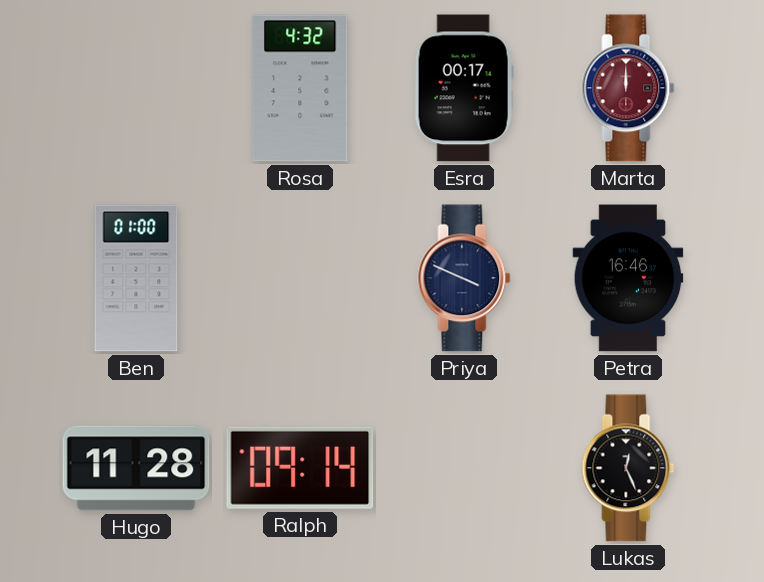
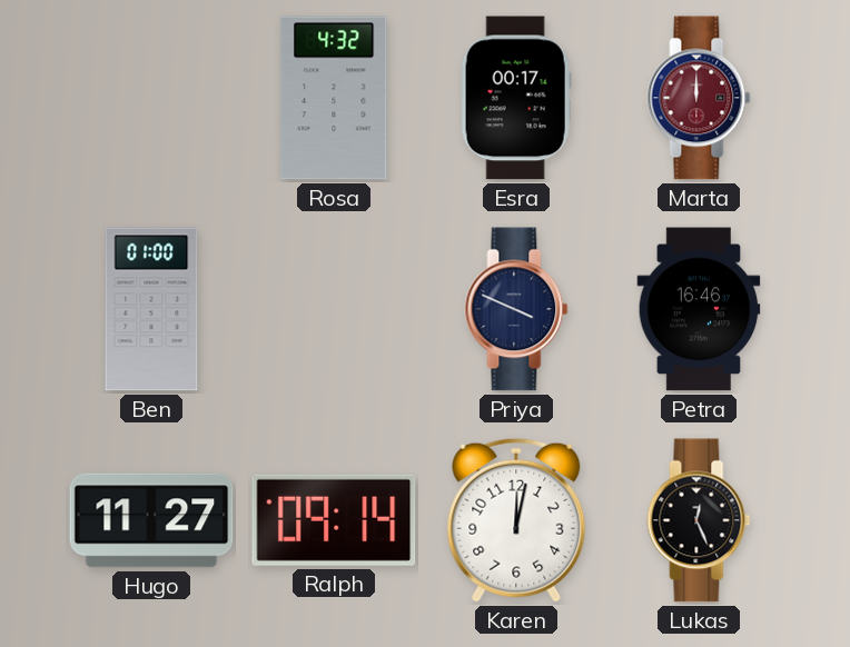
Hugo: 11:28 -> 11:27 (151, 520)
Karen: none -> 12:02 (516, 520)
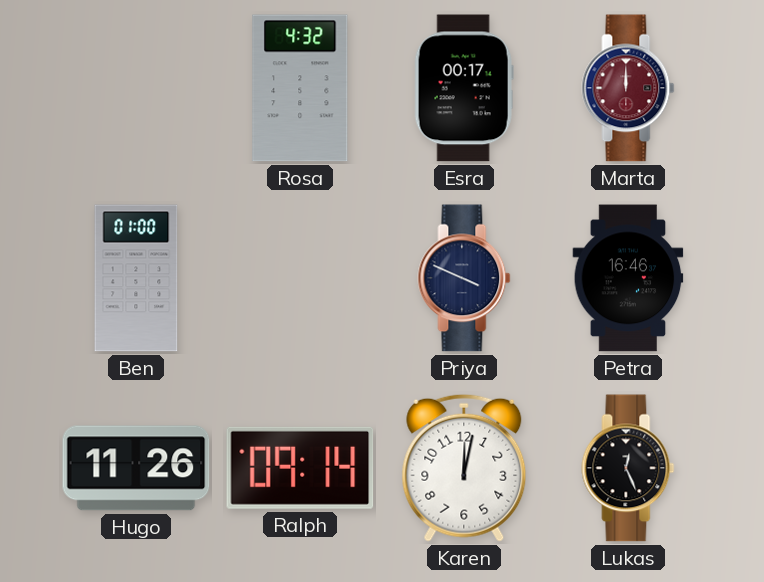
Hugo: 11:27 -> 11:26 (136, 468)
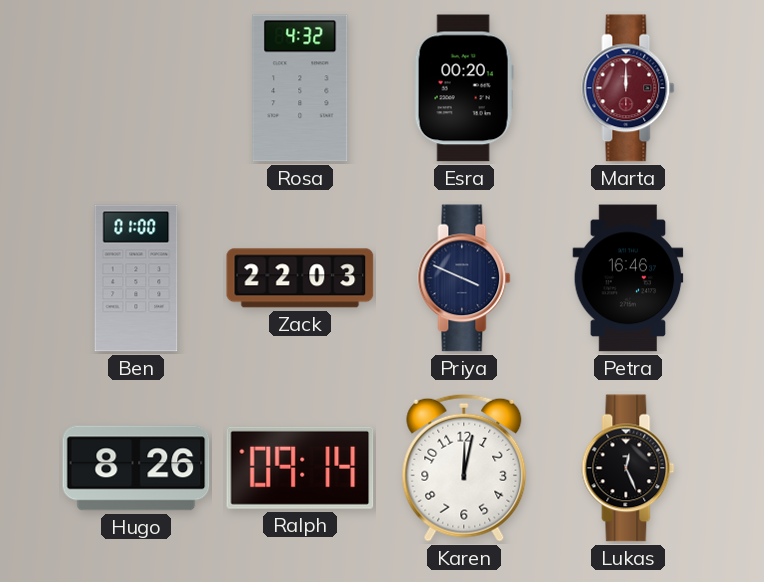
Esra: 00:17 -> 00:20 (464, 88)
Zack: none -> 22:03 (300, 278)
Hugo: 11:26 -> 8:26 (136, 468)
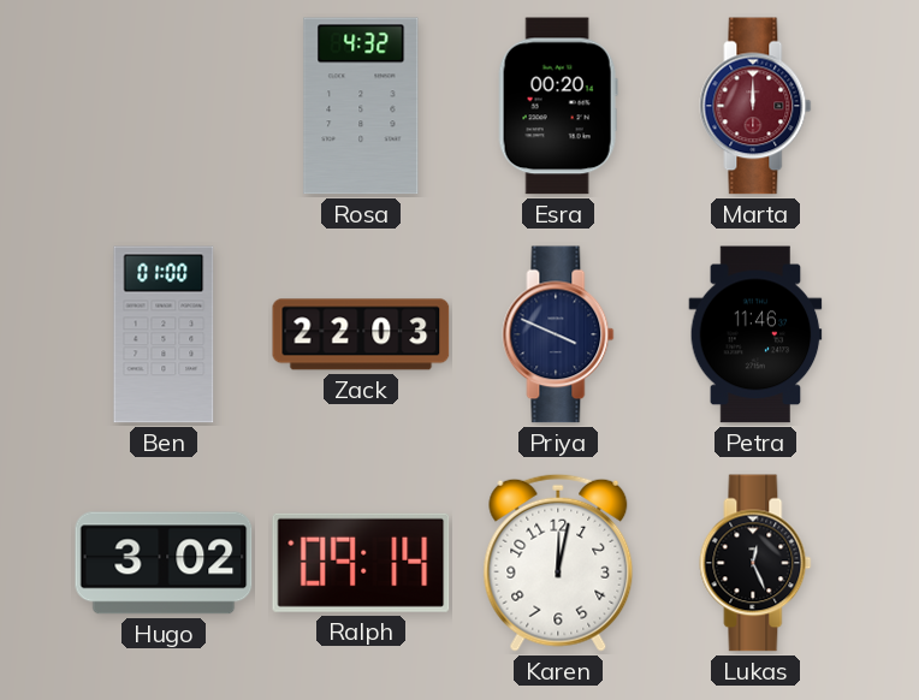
Petra: 16:46 -> 11:46 (755, 334)
Hugo: 8:26 -> 3:02 (164, 563)
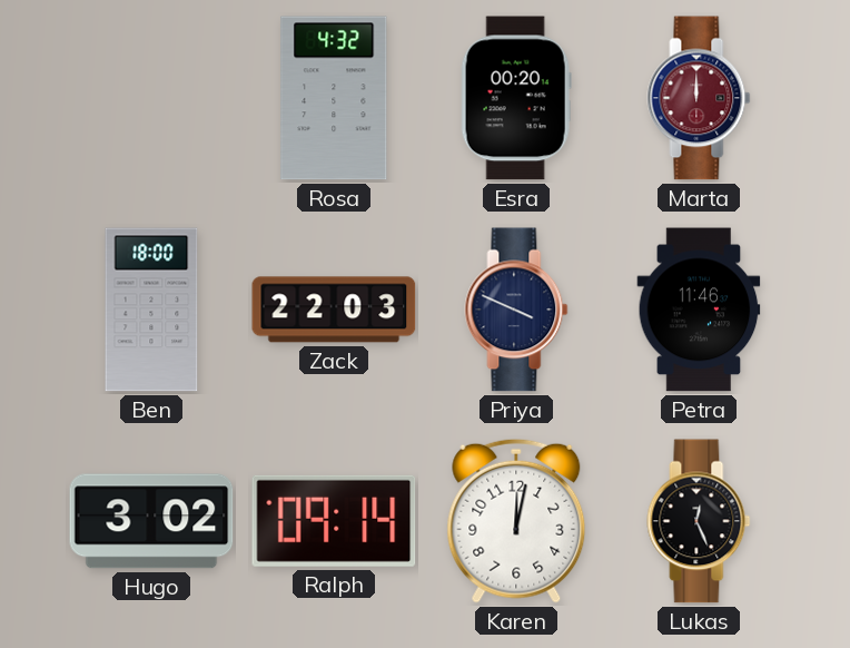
Ben: 01:00 -> 18:00 (151, 310)
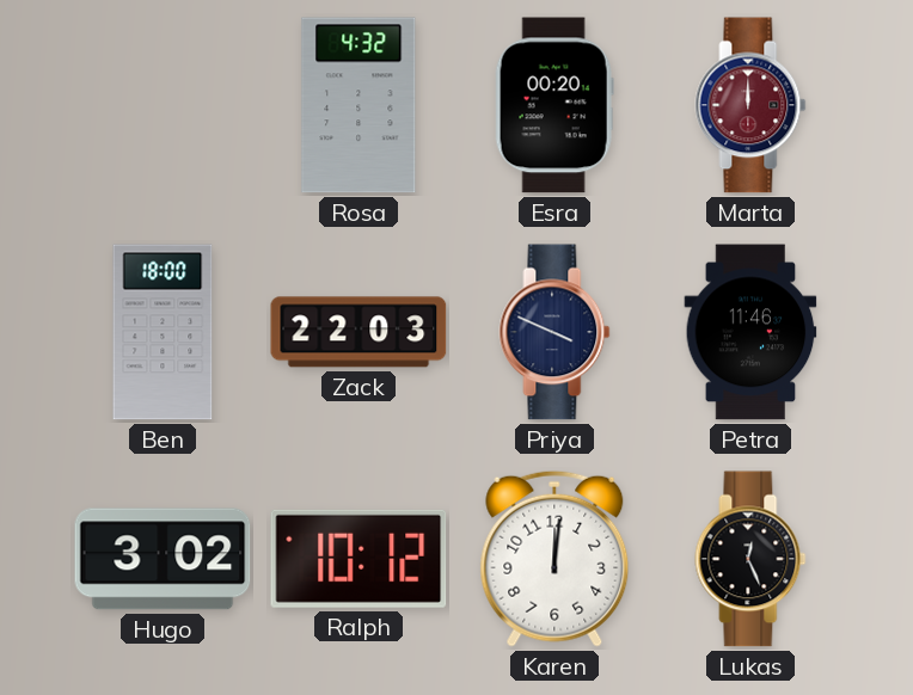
Ralph: 09:14 -> 10:12 (359, 559)
Karen: 12:02 -> 12:01 (554, 559)
